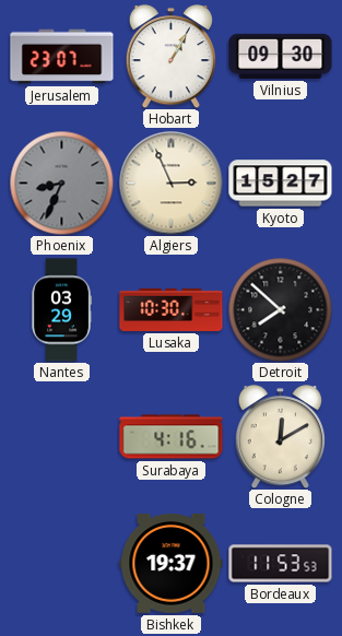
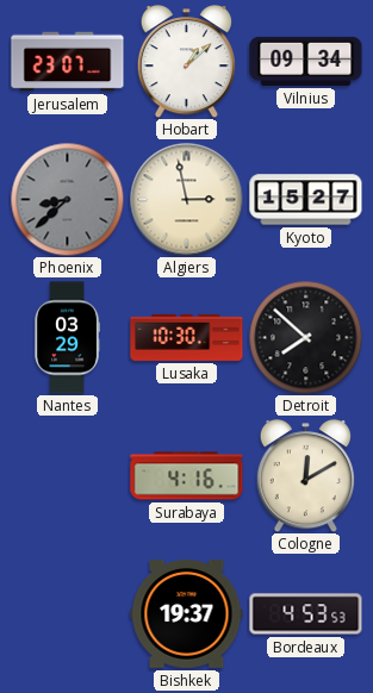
Hobart: 1:05 -> 1:08 (186, 62)
Vilnius: 09:30 -> 09:34 (306, 61)
Phoenix: 8:34 -> 8:38 (67, 199)
Algiers: 2:56 -> 2:58 (186, 199)
Bordeaux: 11:53 -> 4:53 (306, 614)
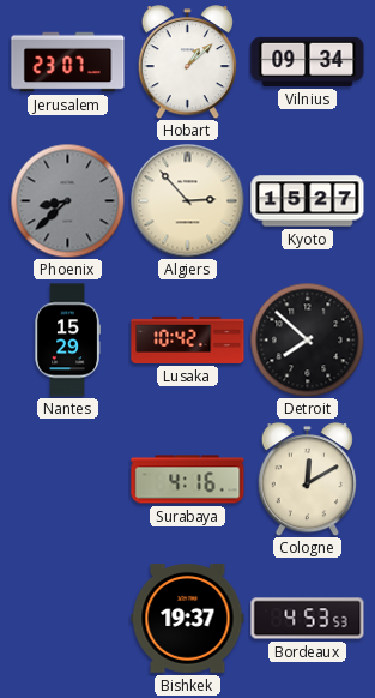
Algiers: 2:58 -> 2:53 (187, 200)
Nantes: 03:29 -> 15:29 (67, 341)
Lusaka: 10:30 -> 10:42 (188, 339)
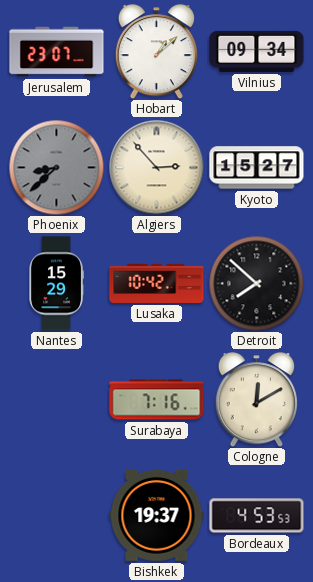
Surabaya: 4:16 -> 7:16 (157, 400)
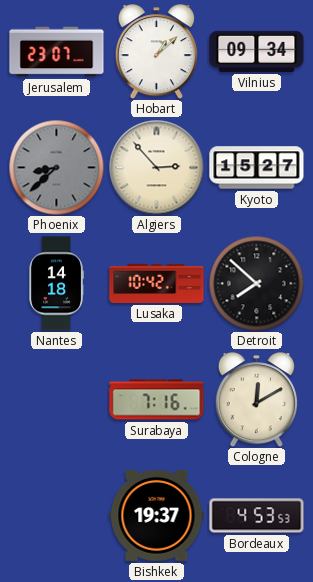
Nantes: 15:29 -> 14:18 (56, 284)
